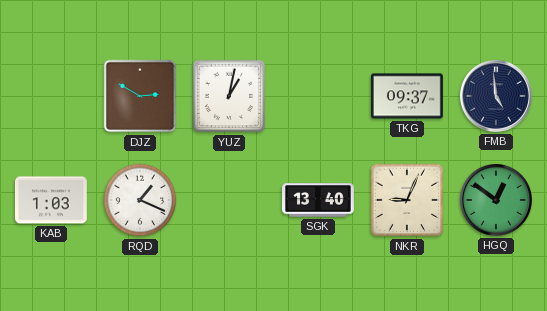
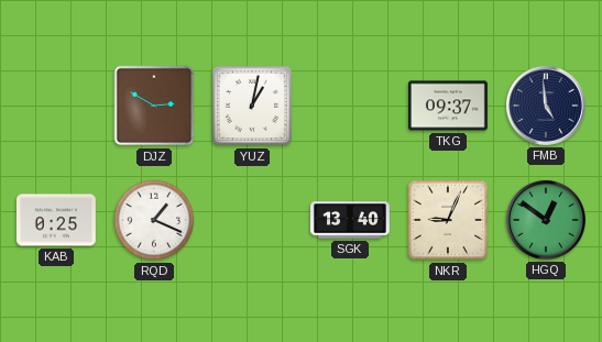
KAB: 1:03 -> 0:25 (56, 220)
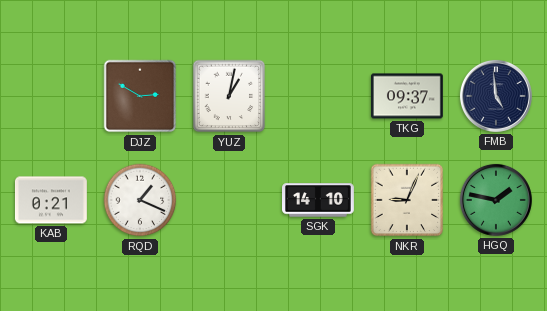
KAB: 0:25 -> 0:21 (51, 200)
SGK: 13:40 -> 14:10 (319, 200)
HGQ: 12:51 -> 1:47 (496, 200)
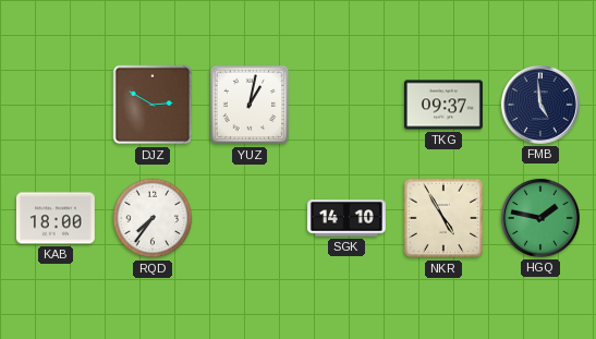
KAB: 0:21 -> 18:00 (56, 218)
RQD: 1:19 -> 7:36 (153, 218)
NKR: 9:04 -> 4:55 (443, 218)
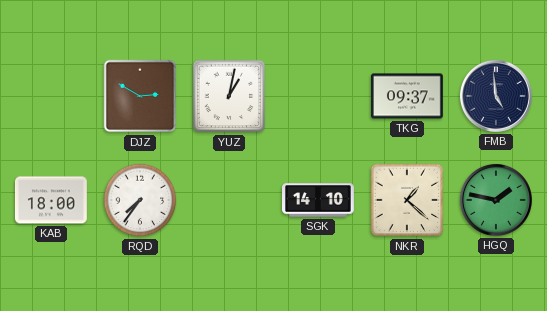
NKR: 4:55 -> 1:22 (407, 200)
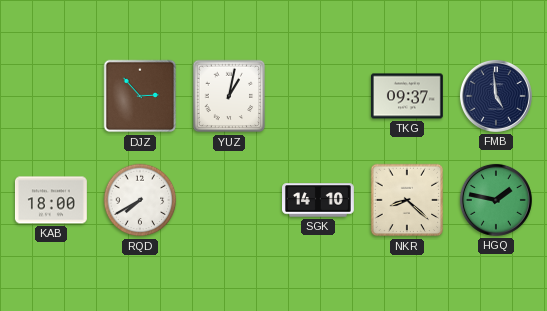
DJZ: 2:50 -> 2:53 (140, 96)
RQD: 7:36 -> 7:40 (140, 200)
NKR: 1:22 -> 8:22 (407, 200)
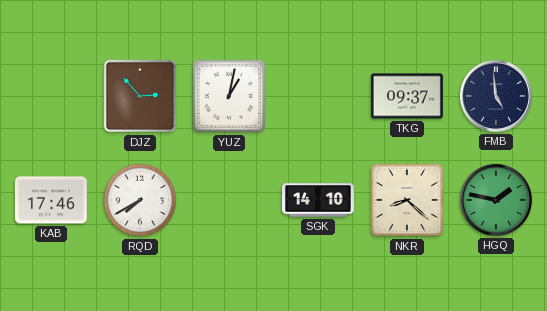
KAB: 18:00 -> 17:46 (51, 200)
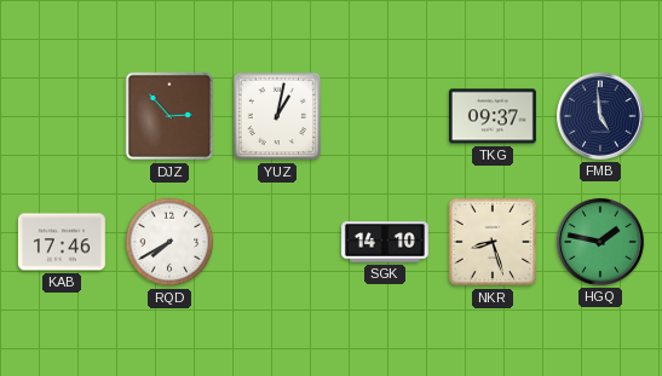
NKR: 8:22 -> 8:27 (493, 242)
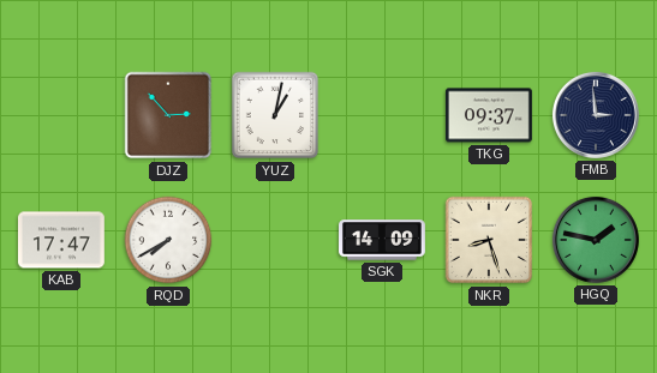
FMB: 4:59 -> 2:59 (596, 115)
KAB: 17:46 -> 17:47 (61, 240)
SGK: 14:10 -> 14:09 (383, 240)
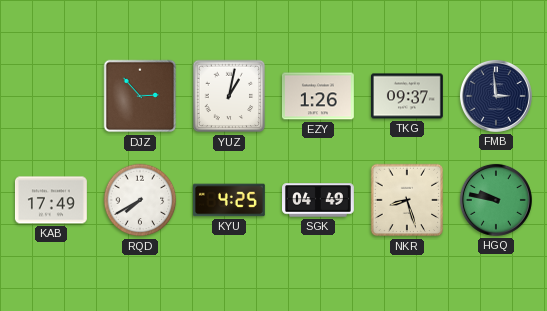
EZY: none -> 1:26 (318, 96)
KAB: 17:47 -> 17:49 (51, 200)
KYU: none -> 4:25 (229, 200)
SGK: 14:09 -> 04:49 (319, 200)
HGQ: 1:47 -> 9:47 (496, 200)
